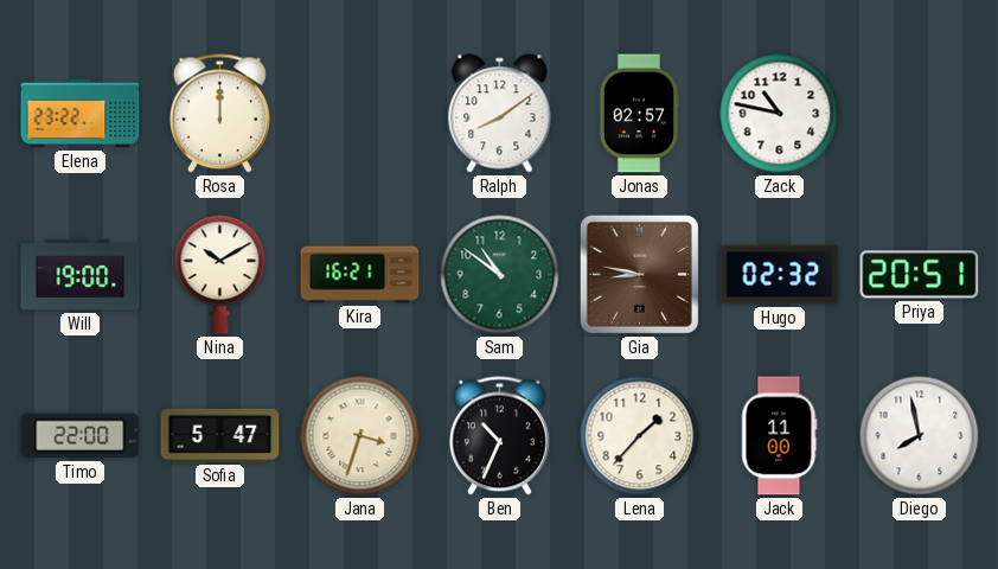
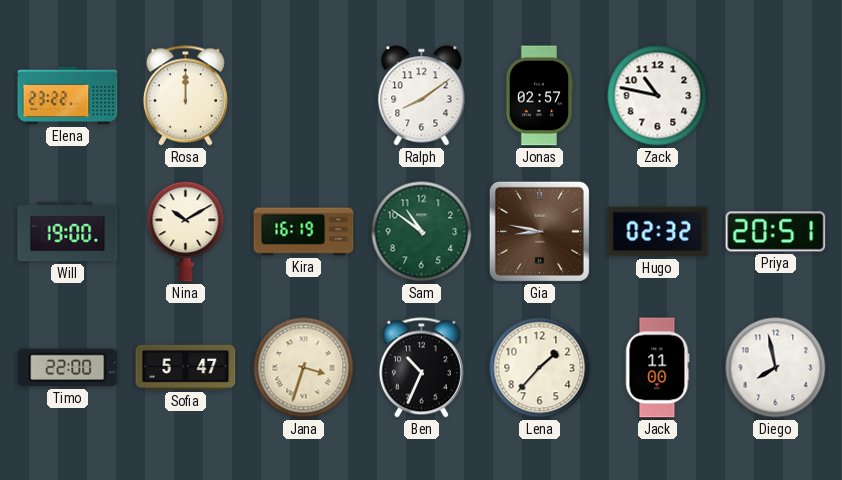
Kira: 16:21 -> 16:19 (304, 232)
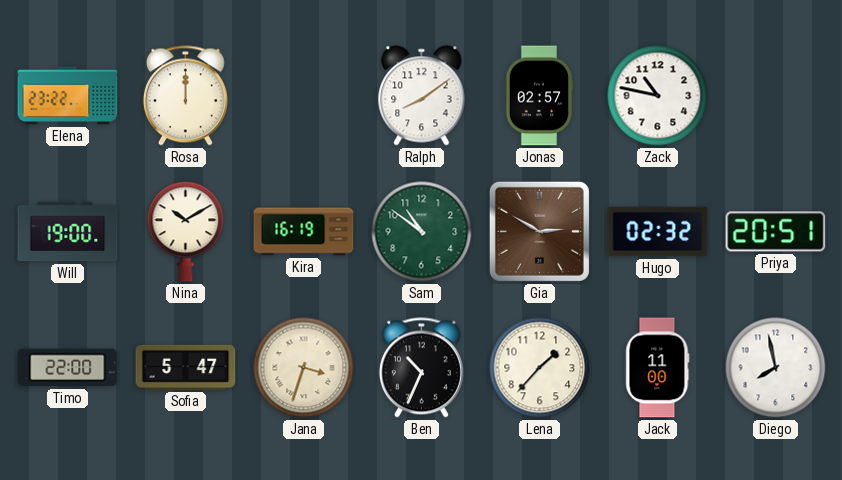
Gia: 8:47 -> 2:50 (539, 231)
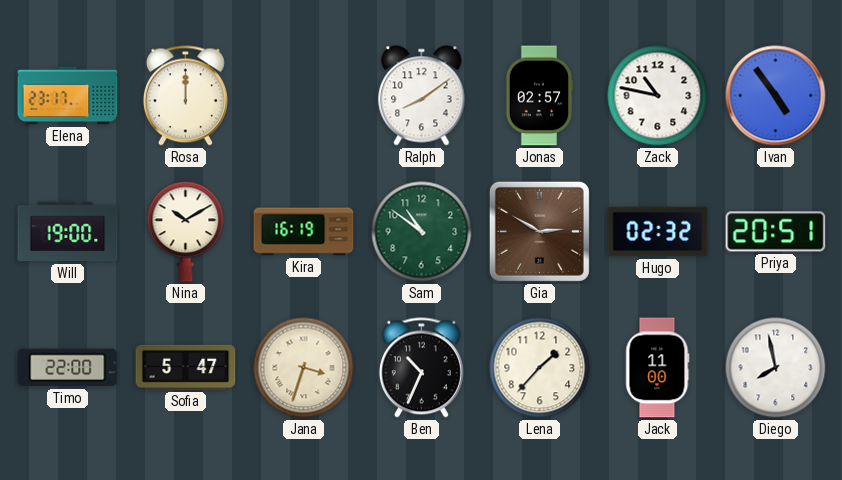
Elena: 23:22 -> 23:17 (68, 96)
Ivan: none -> 4:54 (776, 96)
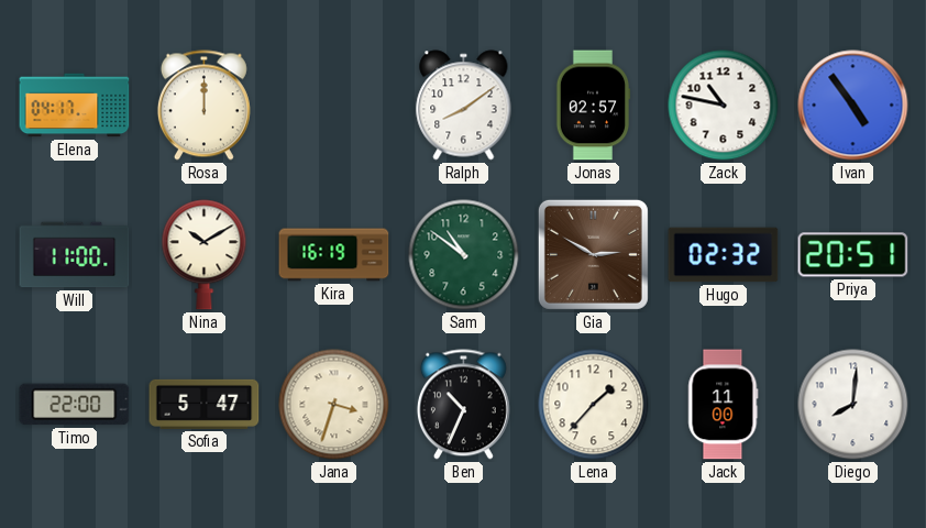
Elena: 23:17 -> 04:17 (75, 106)
Will: 19:00 -> 11:00 (75, 255)
Diego: 7:58 -> 8:01 (853, 405)
